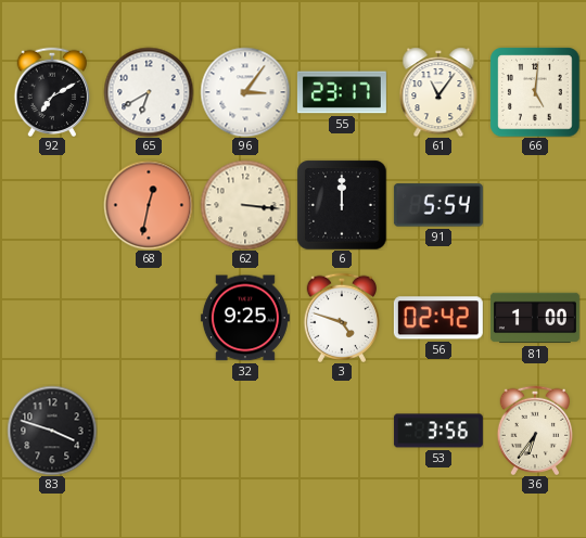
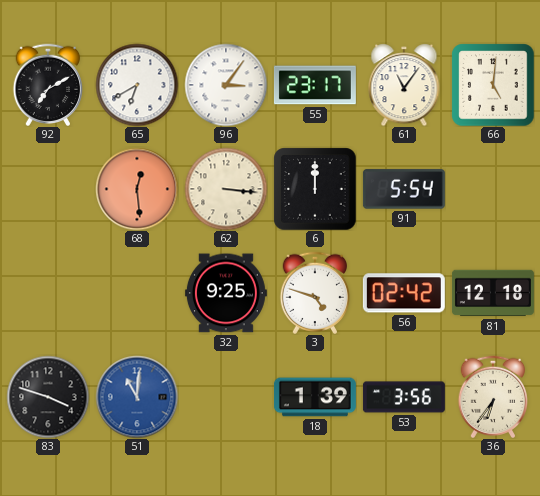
68: 12:32 -> 12:29 (137, 189)
81: 1:00 -> 12:18 (493, 293)
51: none -> 11:01 (137, 397)
18: none -> 1:39 (315, 397)
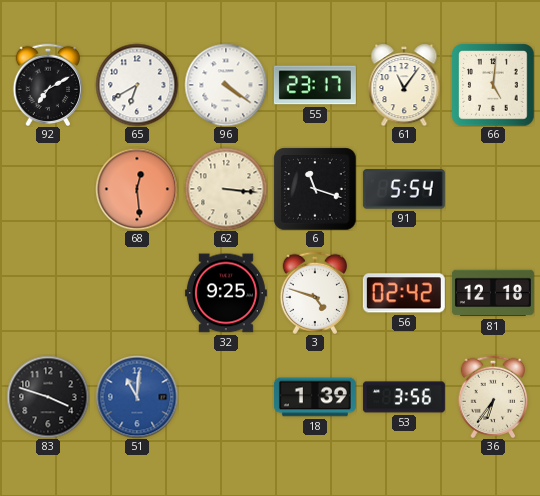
96: 3:06 -> 4:21 (226, 85)
6: 12:00 -> 11:18 (315, 189)
